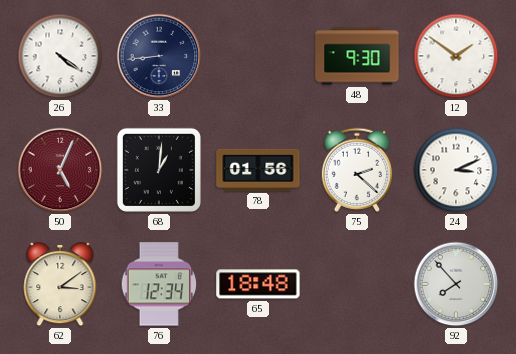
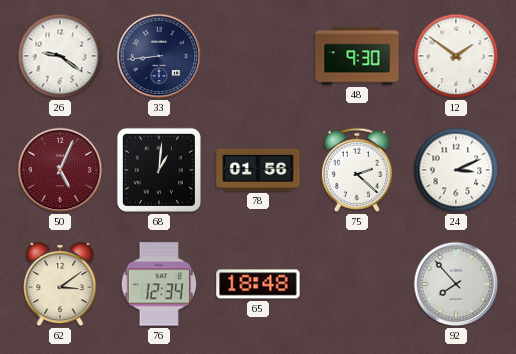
26: 4:21 -> 9:21 (60, 56)
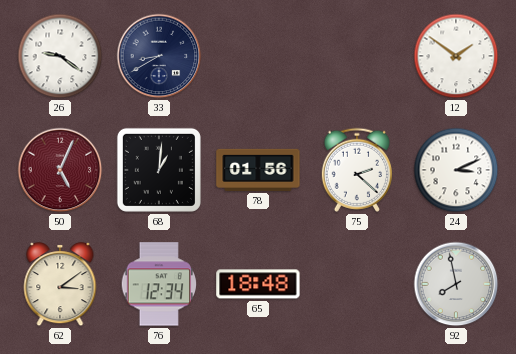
33: 8:44 -> 8:40 (159, 56)
48: 9:30 -> none (357, 56)
92: 7:53 -> 7:58 (456, 284)
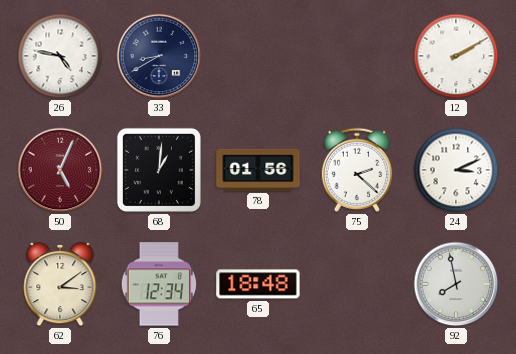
26: 9:21 -> 4:47 (60, 56)
12: 1:51 -> 2:10 (456, 56)
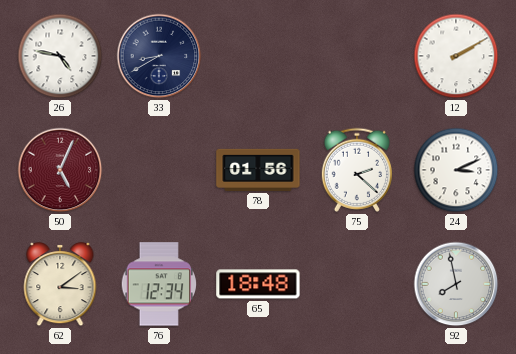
68: 1:01 -> none (159, 170)
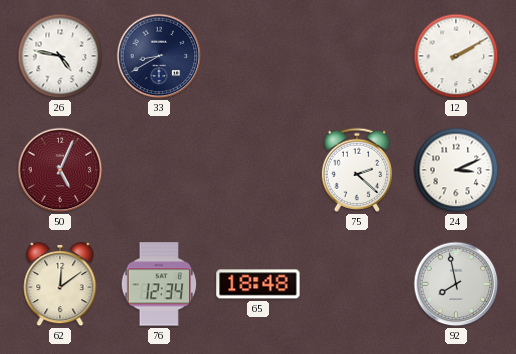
78: 01:56 -> none (258, 170)
62: 3:09 -> 12:09 (60, 285)
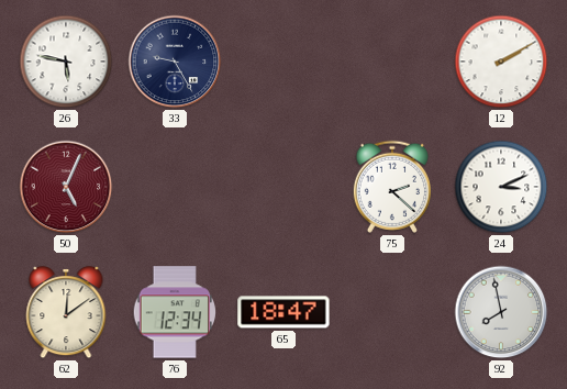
26: 4:47 -> 5:47 (66, 62)
33: 8:40 -> 9:25 (175, 62)
65: 18:48 -> 18:47 (283, 312)
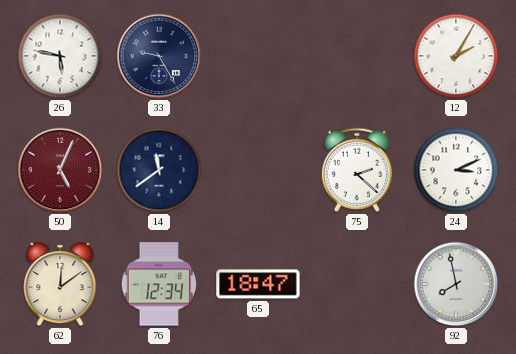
12: 2:10 -> 2:05 (456, 56)
14: none -> 11:39 (159, 170)
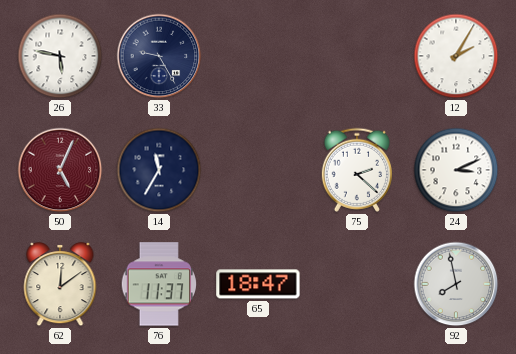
14: 11:39 -> 11:35 (159, 170)
76: 12:34 -> 11:37 (159, 284)
